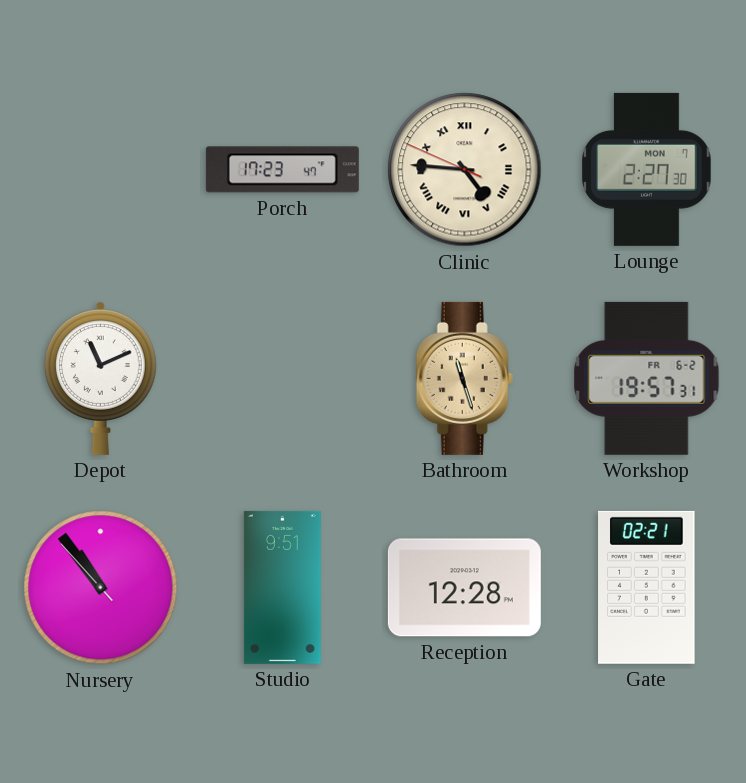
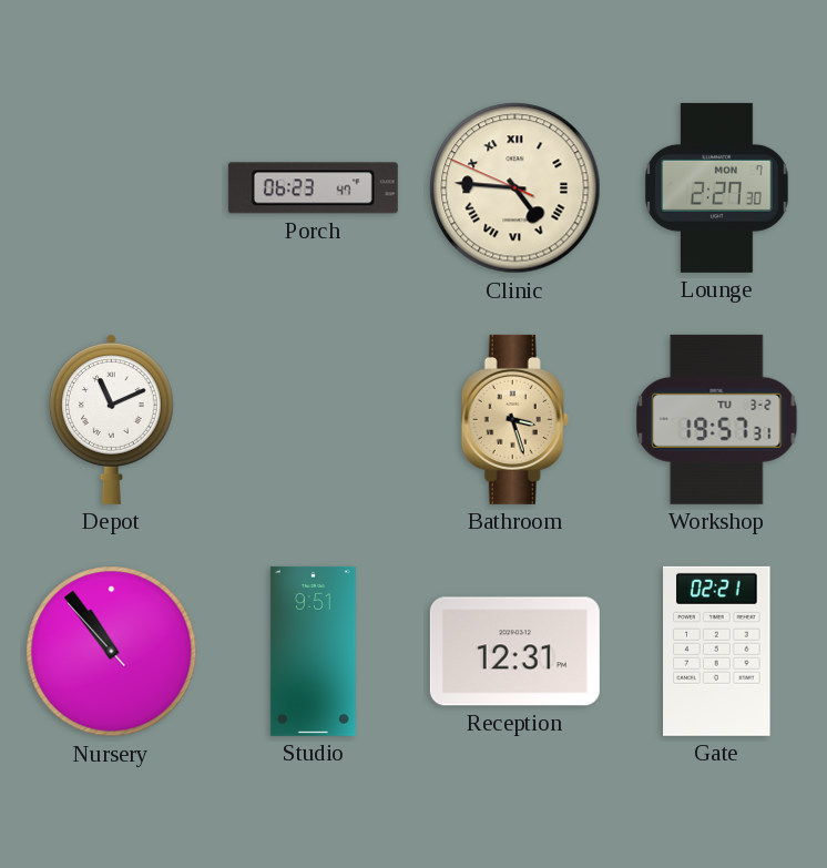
Porch: 17:23 -> 06:23 (313, 188)
Bathroom: 11:27 -> 3:27 (514, 419)
Workshop date: FR 6-2 -> TU 3-2 (717, 419)
Reception: 12:28 -> 12:31 (514, 652)
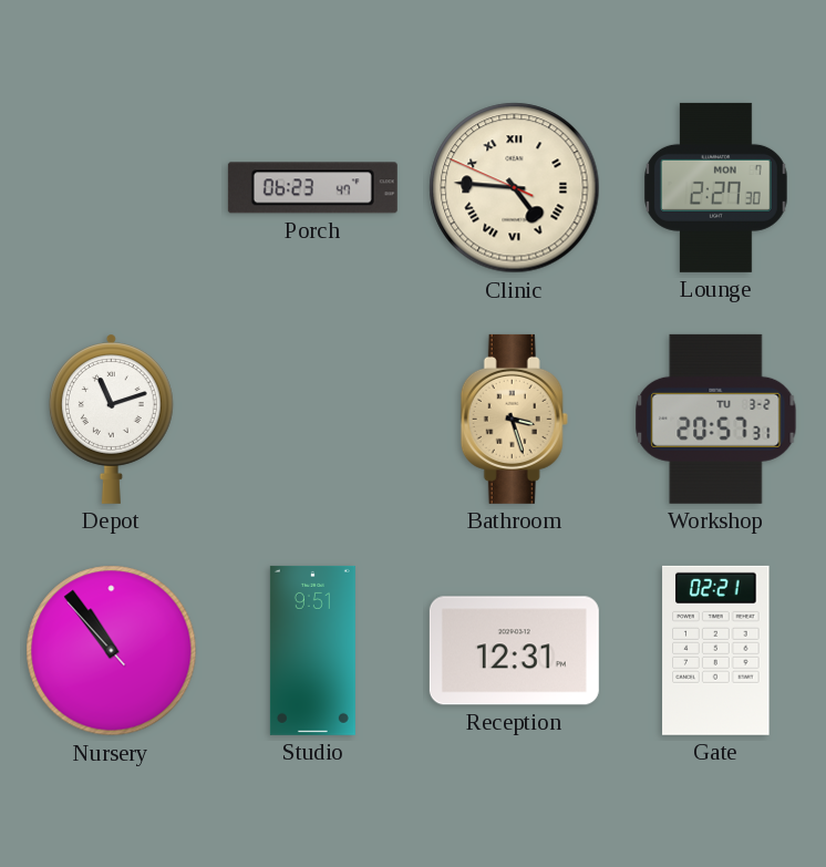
Depot: 11:11 -> 11:12 (111, 419)
Workshop: 19:57 -> 20:57 (716, 419)
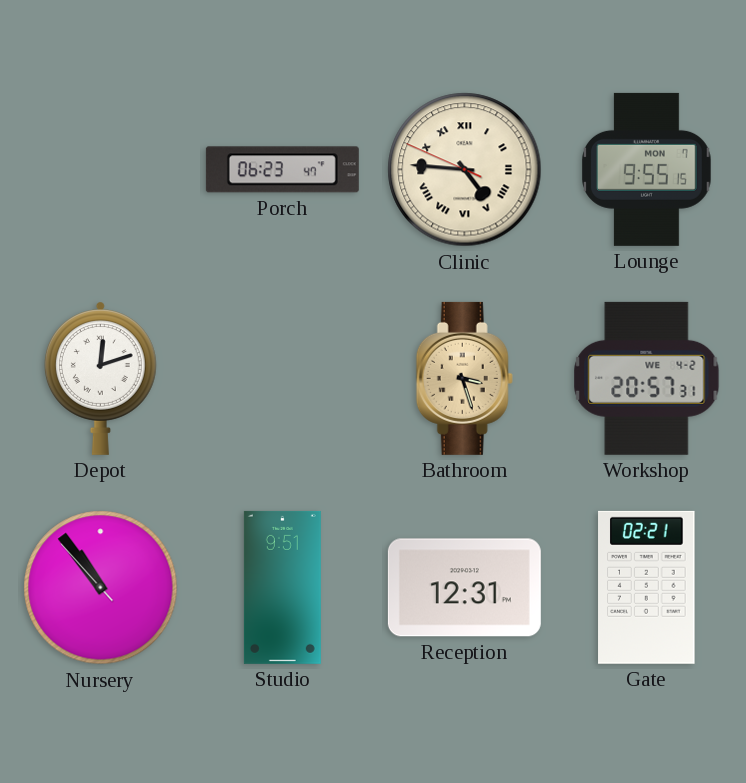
Lounge: 2:27 -> 9:55 (647, 169)
Depot: 11:12 -> 12:12 (100, 378)
Workshop date: TU 3-2 -> WE 4-2 (647, 378)
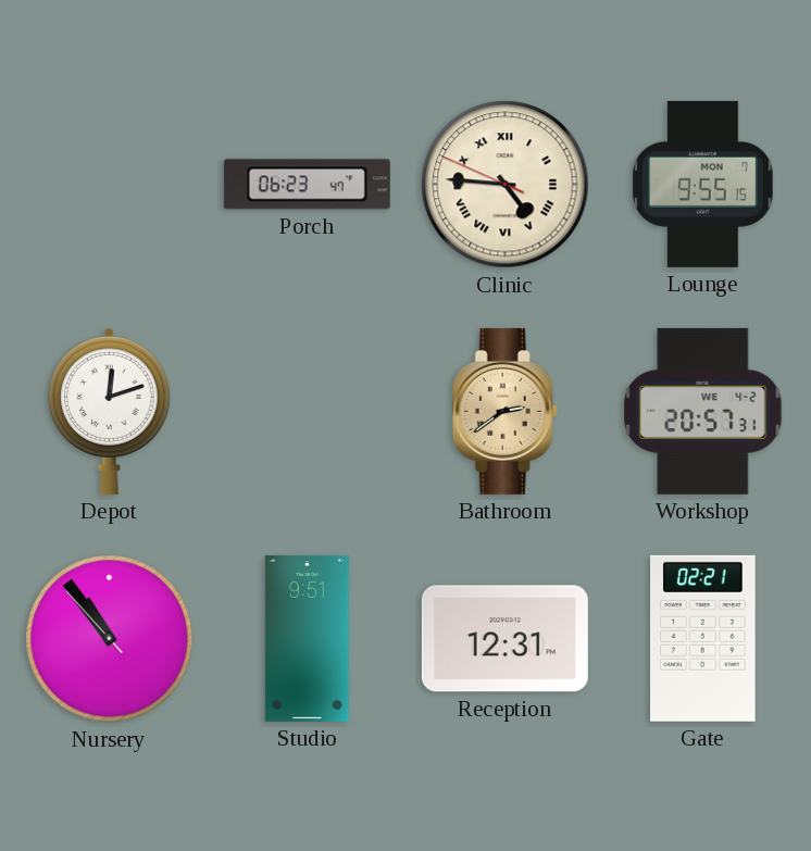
Bathroom: 3:27 -> 2:39 (504, 411)
